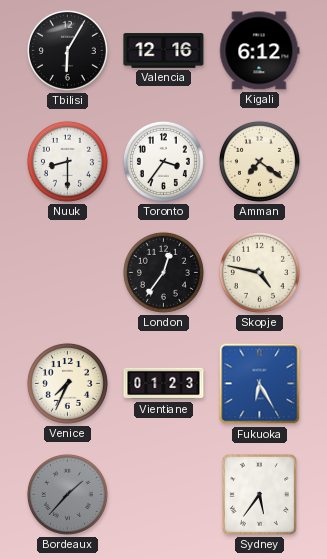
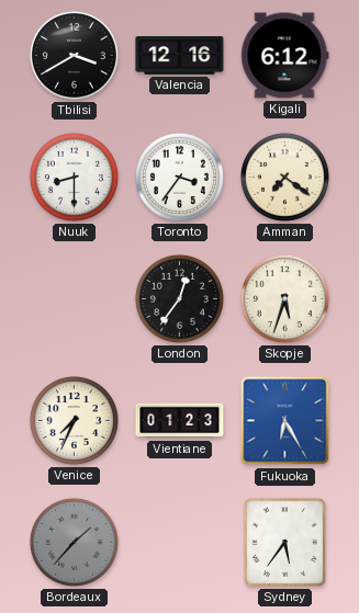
Tbilisi: 6:05 -> 3:40 (74, 55)
Skopje: 4:47 -> 5:33 (284, 298)
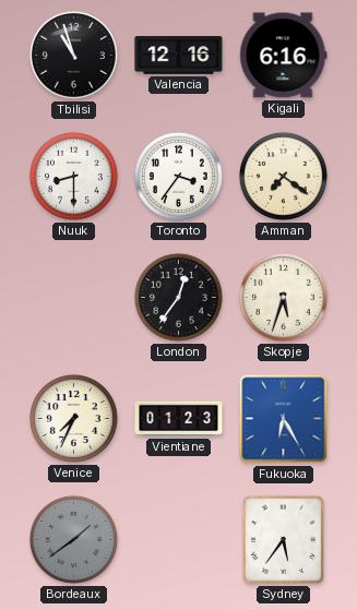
Tbilisi: 3:40 -> 10:57 (73, 55)
Kigali: 6:12 -> 6:16 (284, 56)
Bordeaux: 1:37 -> 1:39 (73, 539)
